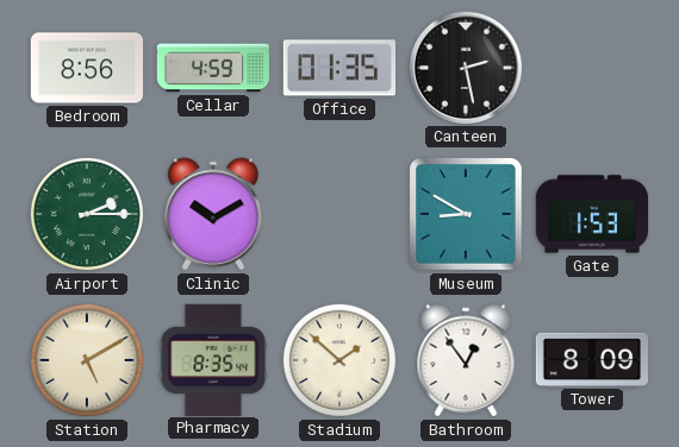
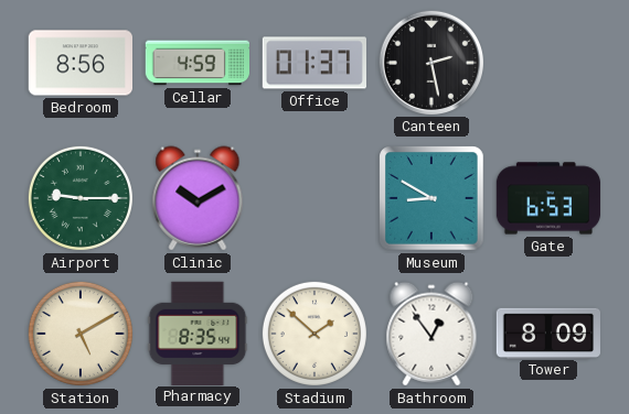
Office: 01:35 -> 01:37 (313, 63)
Airport: 2:15 -> 9:15 (81, 198)
Gate: 1:53 -> 6:53 (548, 198)
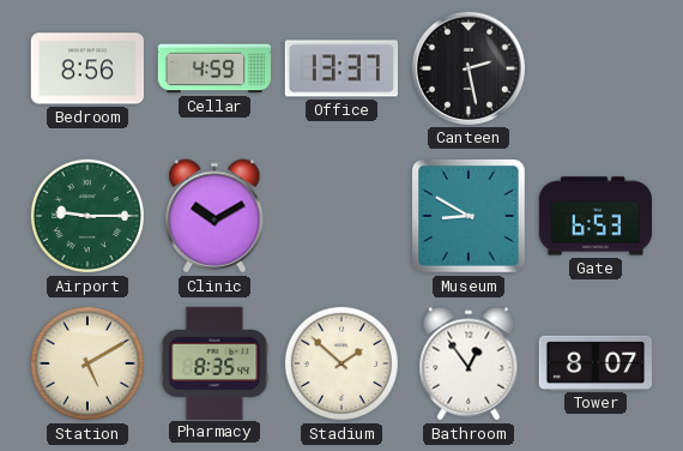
Office: 01:37 -> 13:37 (340, 68)
Tower: 8:09 -> 8:07 (594, 362)
